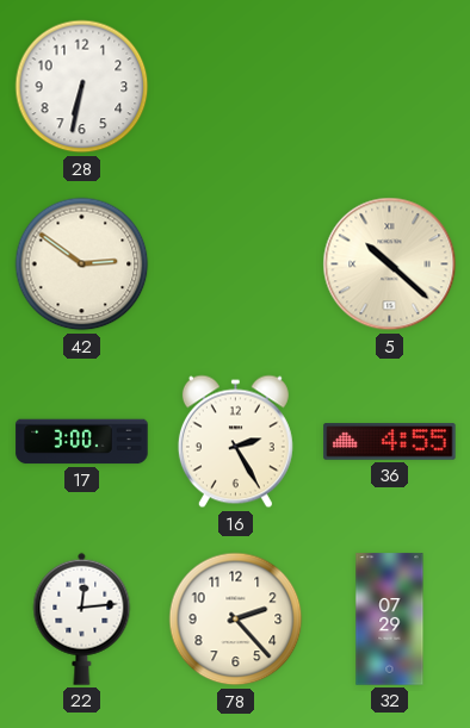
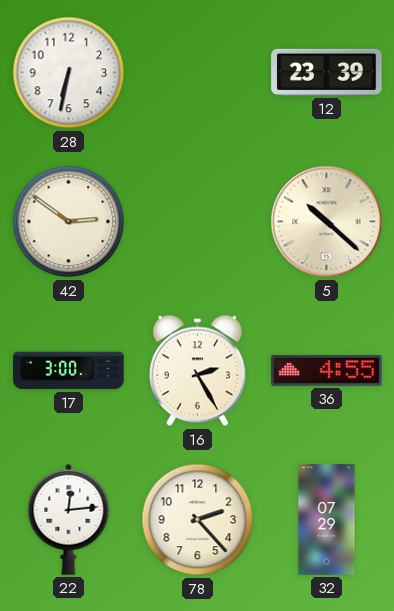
12: none -> 23:39 (327, 72)
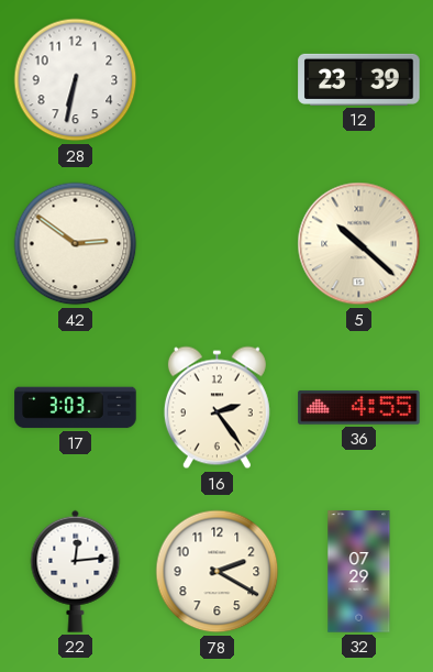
17: 3:00 -> 3:03 (76, 408)
16: 2:25 -> 2:24 (216, 408)
78: 2:23 -> 2:20 (218, 572)
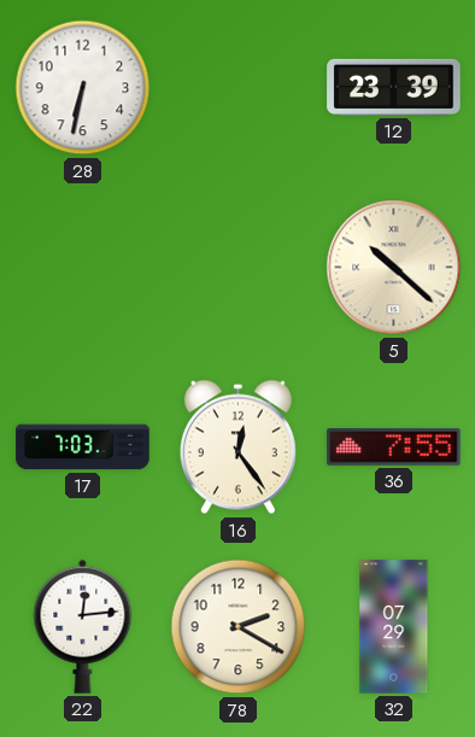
42: 2:51 -> none (76, 244)
17: 3:03 -> 7:03 (83, 448)
16: 2:24 -> 12:24 (237, 448)
36: 4:55 -> 7:55 (394, 448)
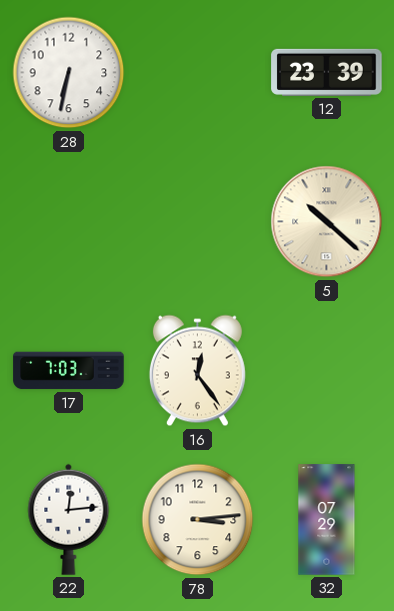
36: 7:55 -> none (394, 448)
78: 2:20 -> 3:14 (198, 520)
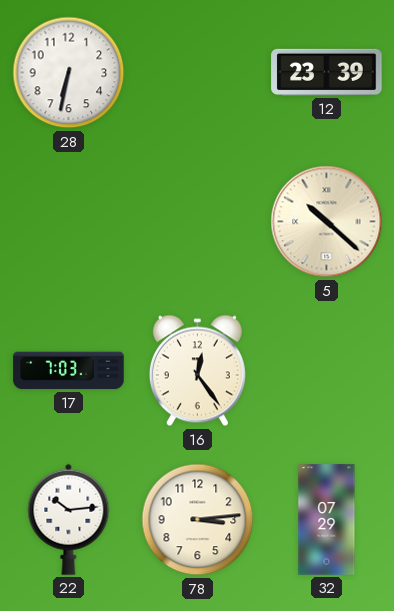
22: 12:14 -> 10:14 (69, 519)
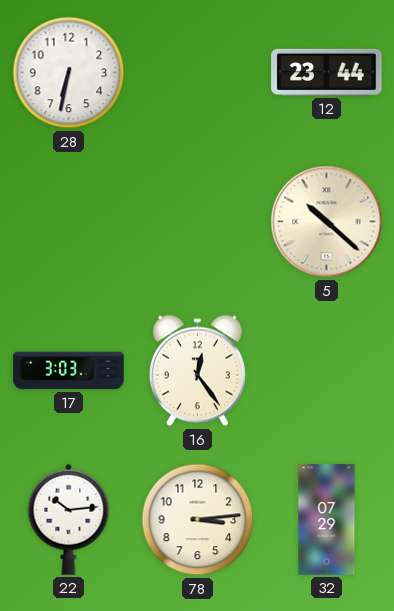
12: 23:39 -> 23:44 (327, 72)
17: 7:03 -> 3:03 (69, 371)
